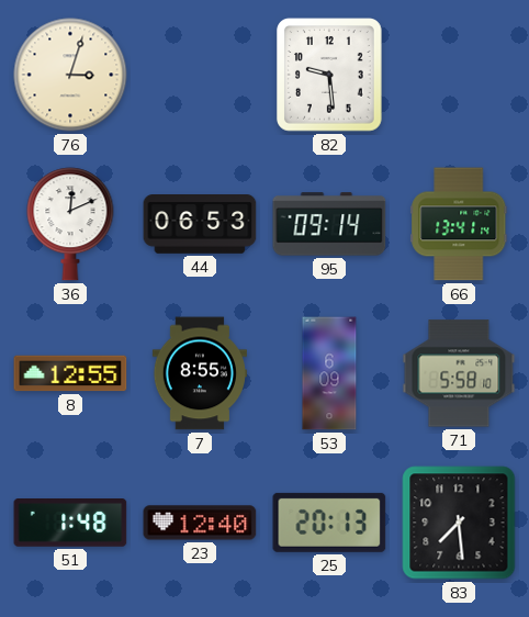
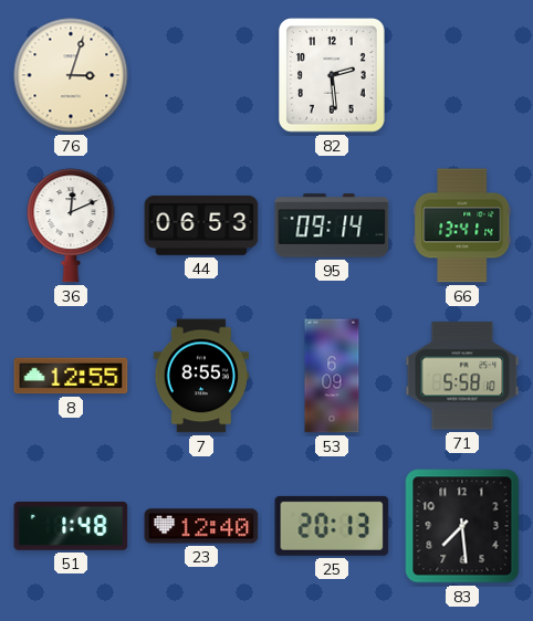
82: 9:29 -> 2:29 (333, 76)
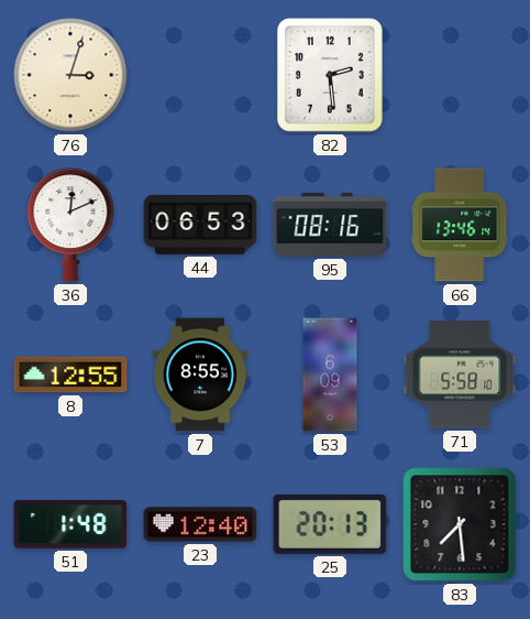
95: 09:14 -> 08:16 (330, 225)
66: 13:41 -> 13:46 (460, 225)
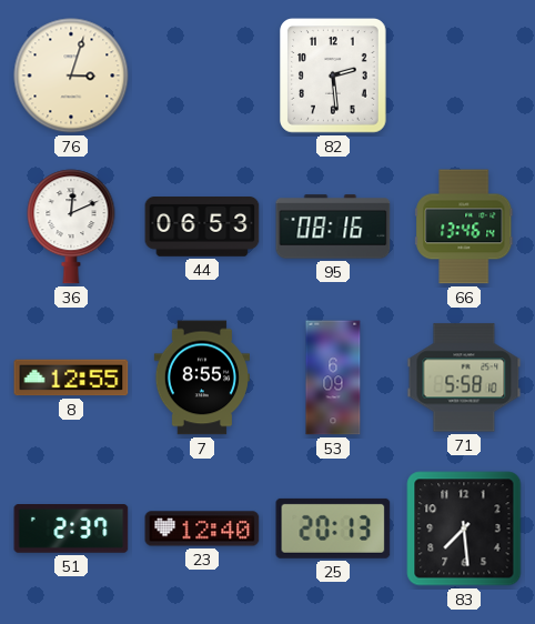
51: 1:48 -> 2:37 (71, 530)
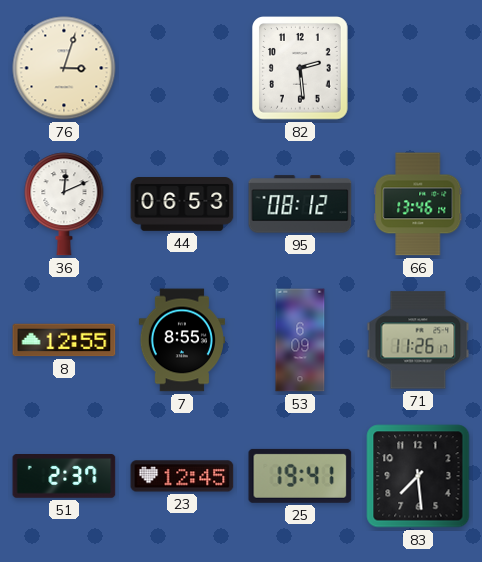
95: 08:16 -> 08:12 (300, 204)
71: 5:58 -> 11:26 (418, 340)
23: 12:40 -> 12:45 (182, 476)
25: 20:13 -> 19:41 (300, 476)
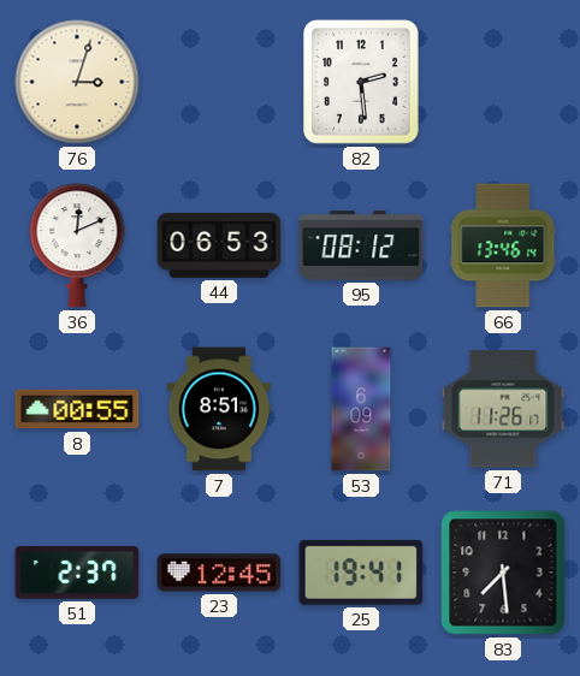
8: 12:55 -> 00:55 (77, 409)
7: 8:55 -> 8:51 (219, 409)
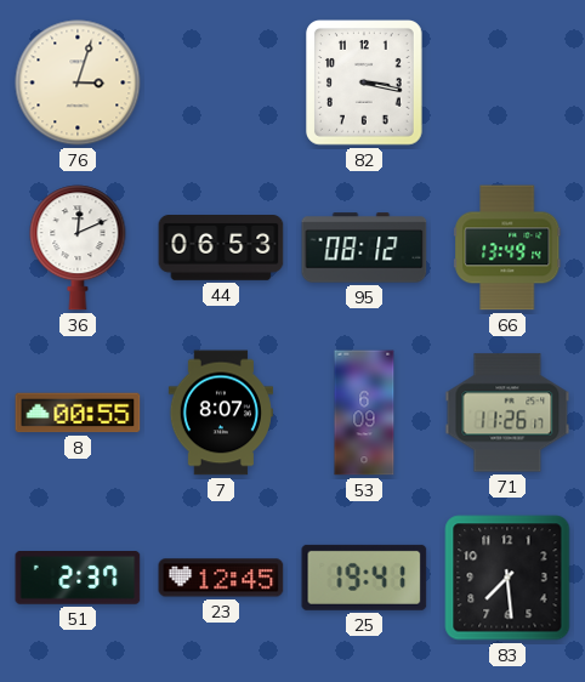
82: 2:29 -> 3:17 (365, 84)
66: 13:46 -> 13:49 (507, 248)
7: 8:51 -> 8:07 (221, 413)
